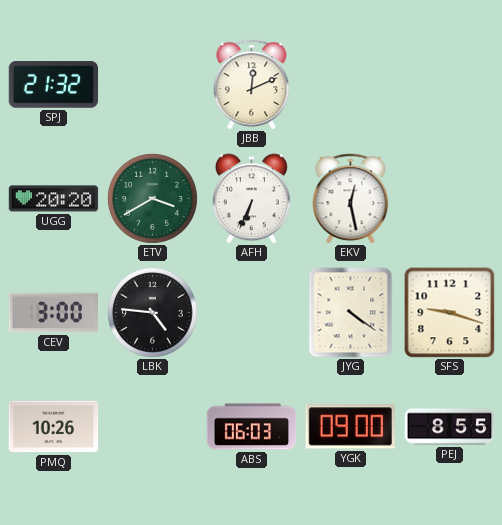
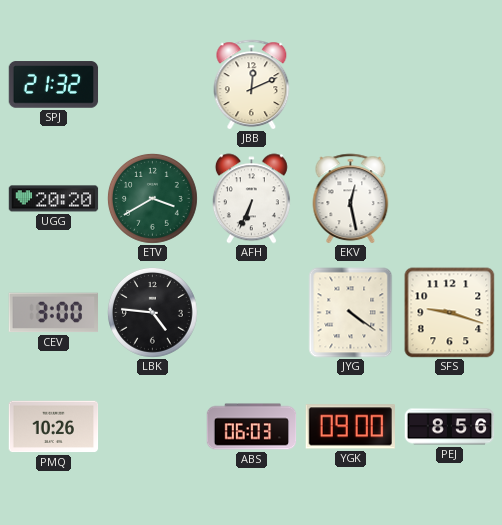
PEJ: 8:55 -> 8:56 (450, 427)
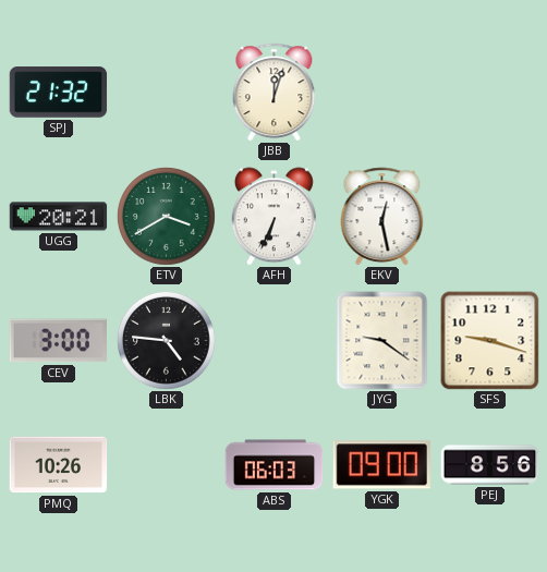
JBB: 12:11 -> 12:03 (275, 93)
UGG: 20:20 -> 20:21 (59, 217)
JYG: 4:21 -> 9:21 (382, 341)
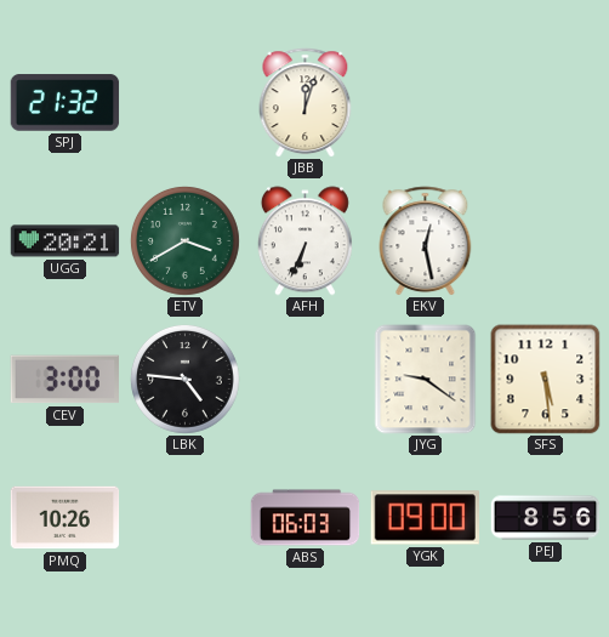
SFS: 9:18 -> 5:29 (546, 380)
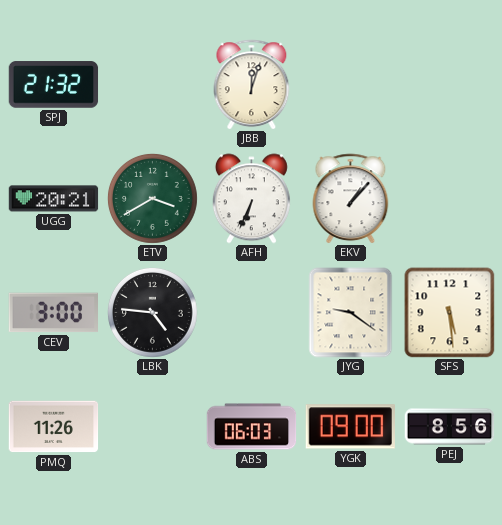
EKV: 12:28 -> 1:07 (351, 199)
PMQ: 10:26 -> 11:26 (54, 427)
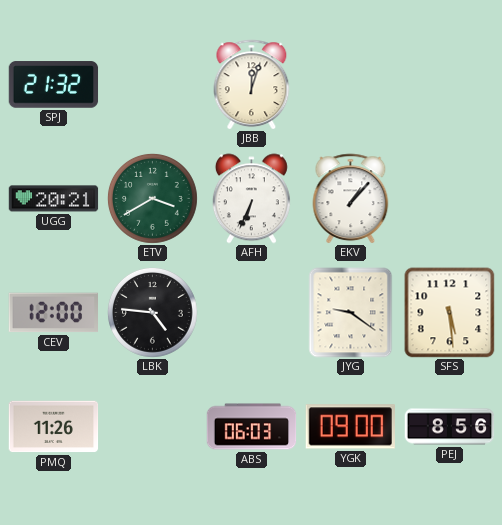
CEV: 3:00 -> 12:00 (54, 313)
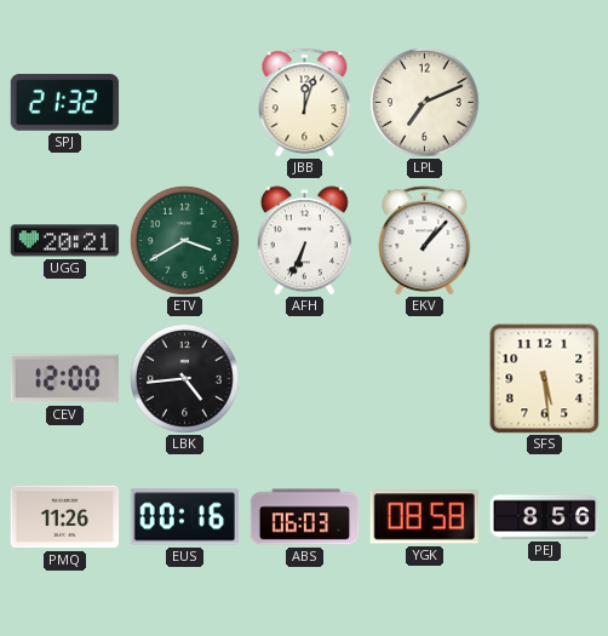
LPL: none -> 7:11 (425, 103)
LBK: 4:46 -> 4:44 (185, 379)
JYG: 9:21 -> none (351, 313)
EUS: none -> 00:16 (185, 517)
YGK: 09:00 -> 08:58 (424, 517)
